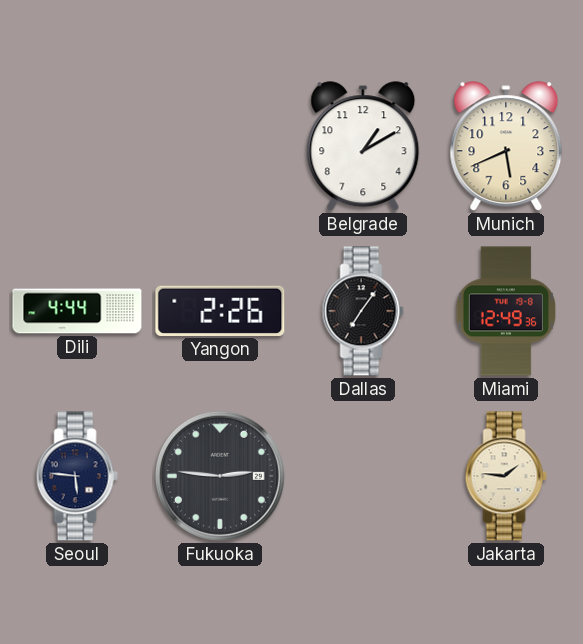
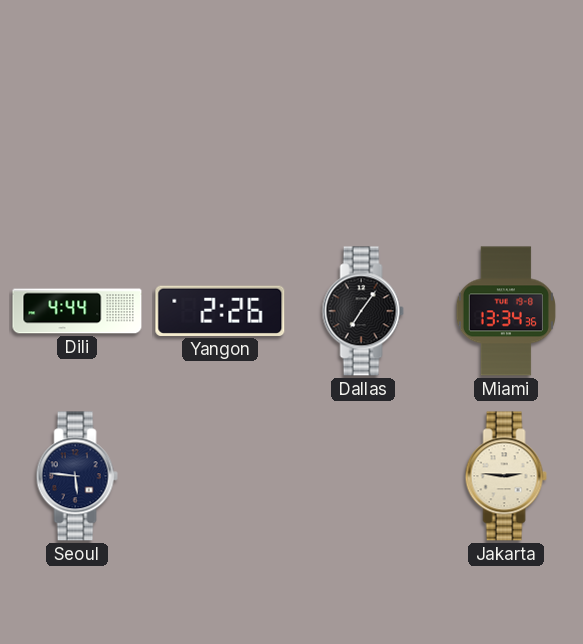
Belgrade: 1:10 -> none (363, 147)
Munich: 5:41 -> none (506, 147)
Miami: 12:49 -> 13:34 (505, 311)
Fukuoka: 2:46 -> none (220, 476)
Jakarta: 1:46 -> 2:46 (506, 476)
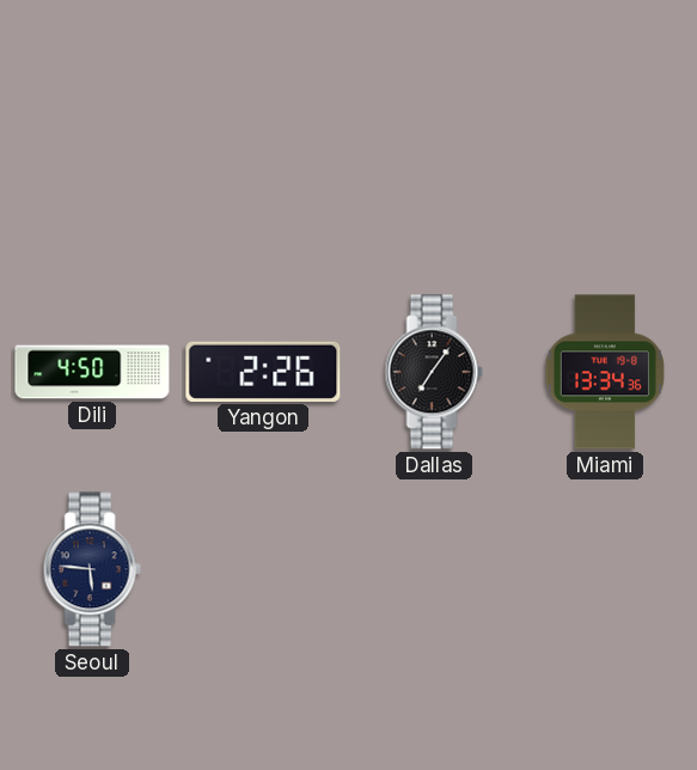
Dili: 4:44 -> 4:50 (92, 372)
Jakarta: 2:46 -> none (506, 476)
